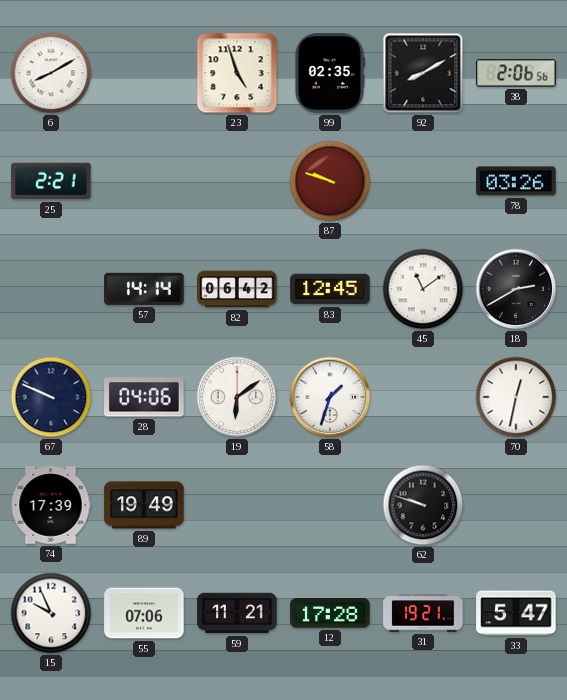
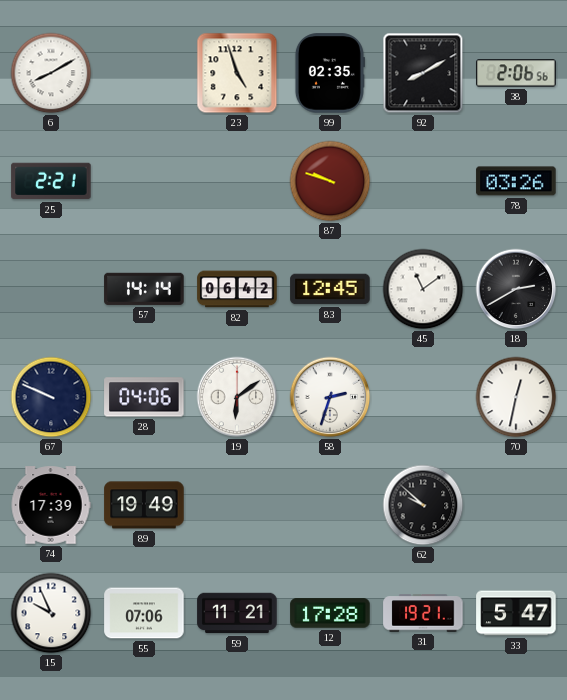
58: 1:33 -> 2:33 (330, 397)
62: 9:48 -> 9:52 (423, 505)
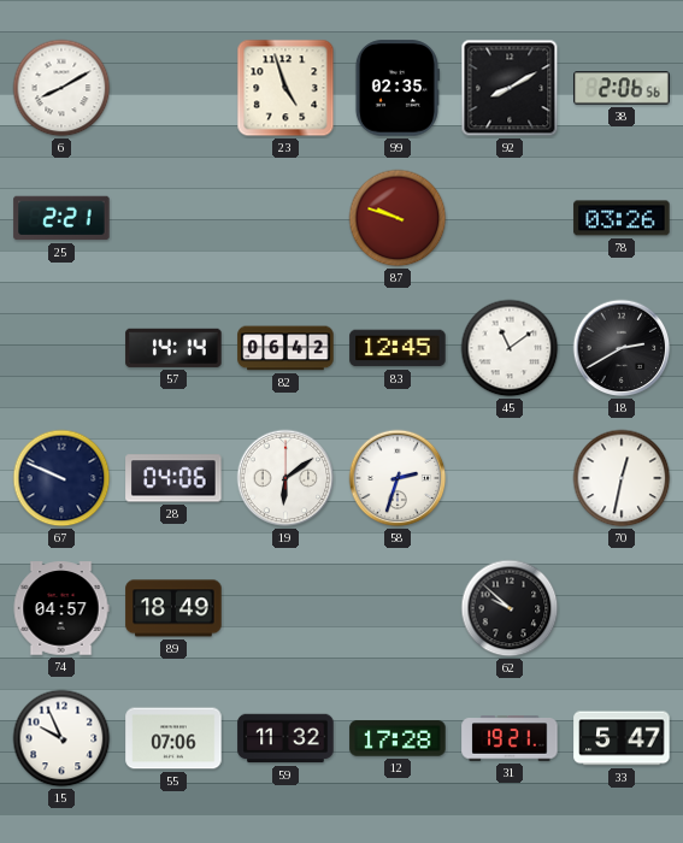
74: 17:39 -> 04:57 (61, 608)
89: 19:49 -> 18:49 (173, 608)
59: 11:21 -> 11:32 (285, 738)
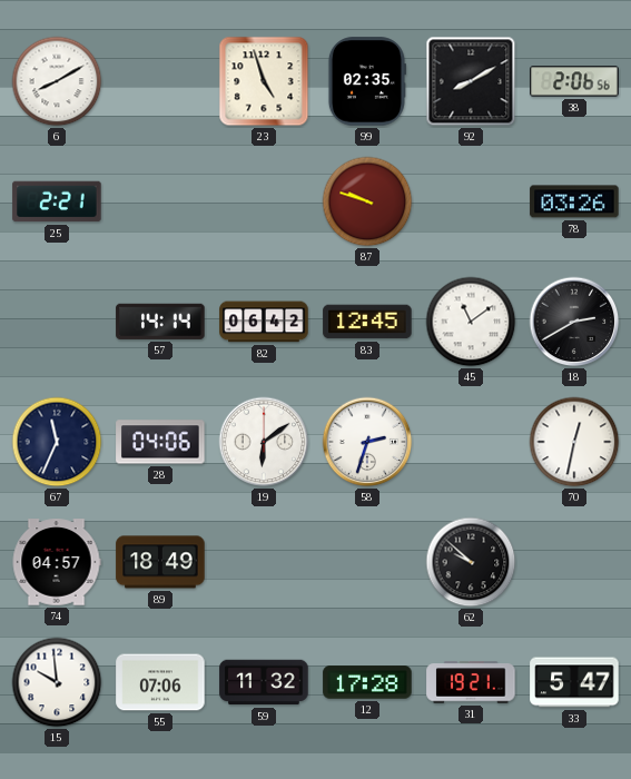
67: 9:49 -> 11:34 (57, 442)
15: 9:56 -> 9:59 (57, 682)
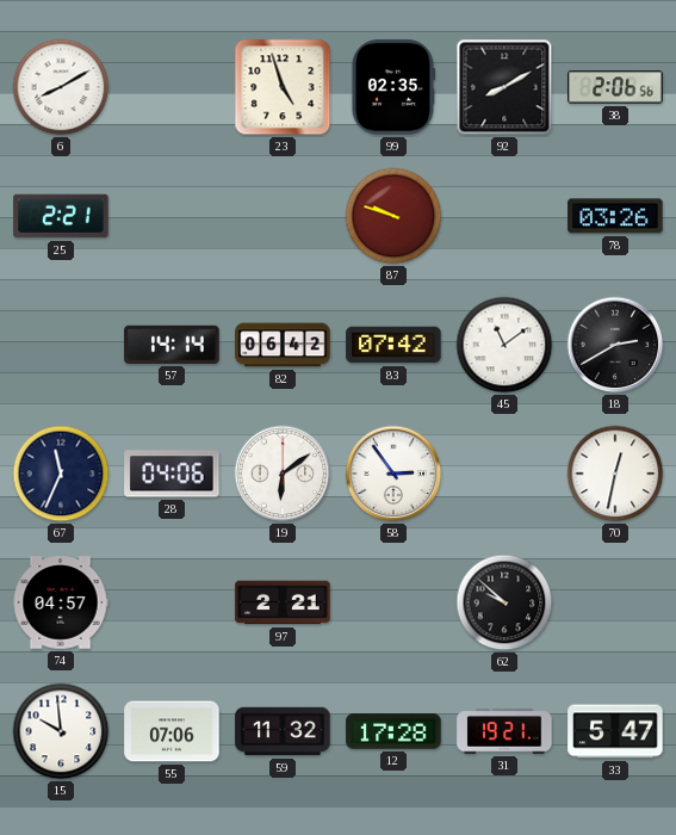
83: 12:45 -> 07:42 (393, 345)
58: 2:33 -> 2:54 (393, 474)
89: 18:49 -> none (160, 562)
97: none -> 2:21 (283, 602)
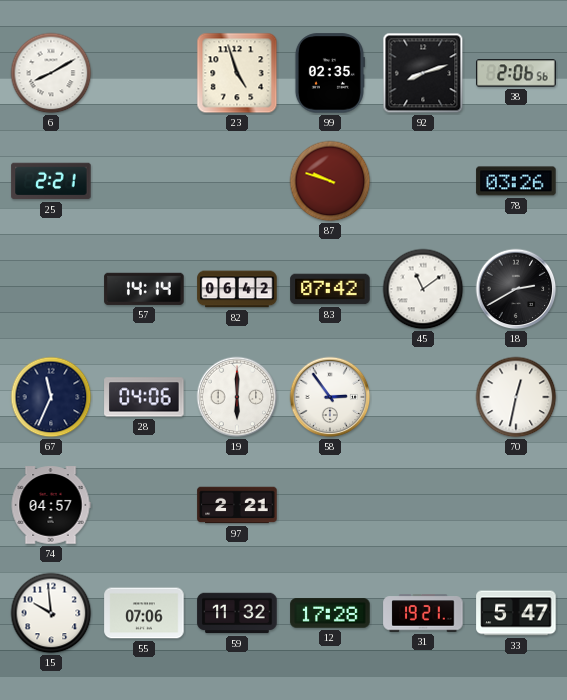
92: 8:10 -> 8:12 (423, 73)
19: 6:09 -> 6:00 (237, 397)
62: 9:52 -> none (504, 602)
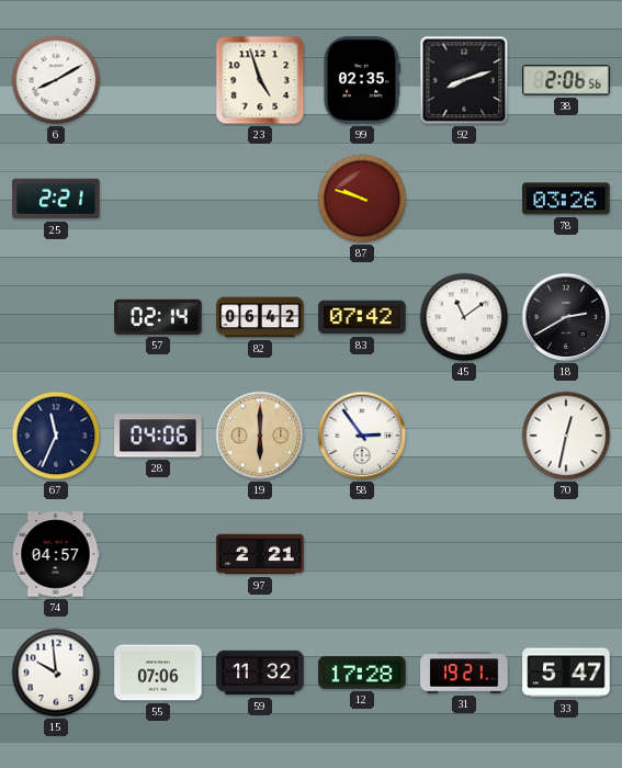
57: 14:14 -> 02:14 (158, 317)
19 dial: white -> champagne (260, 436)
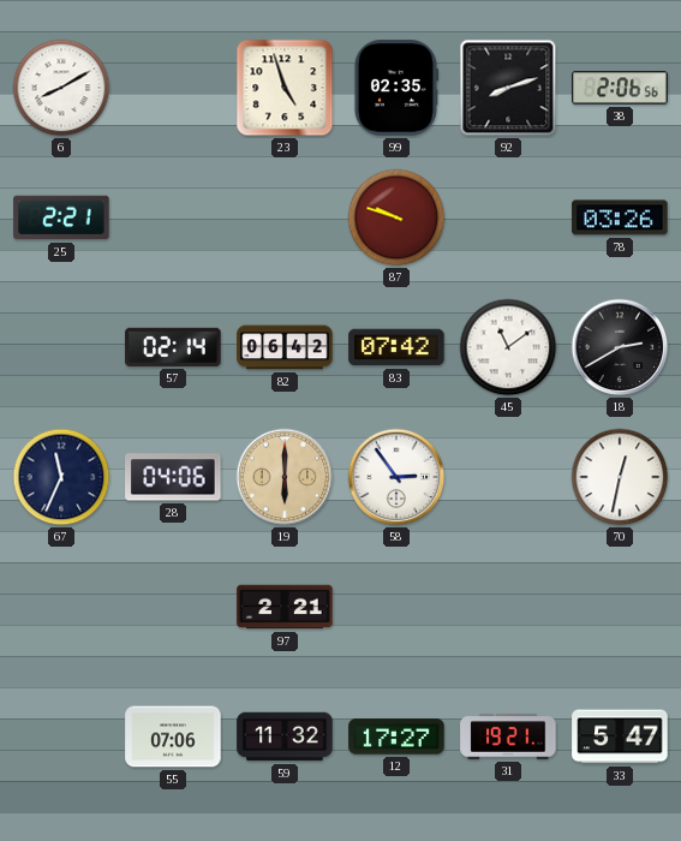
74: 04:57 -> none (56, 554)
15: 9:59 -> none (56, 673)
12: 17:28 -> 17:27 (396, 736)
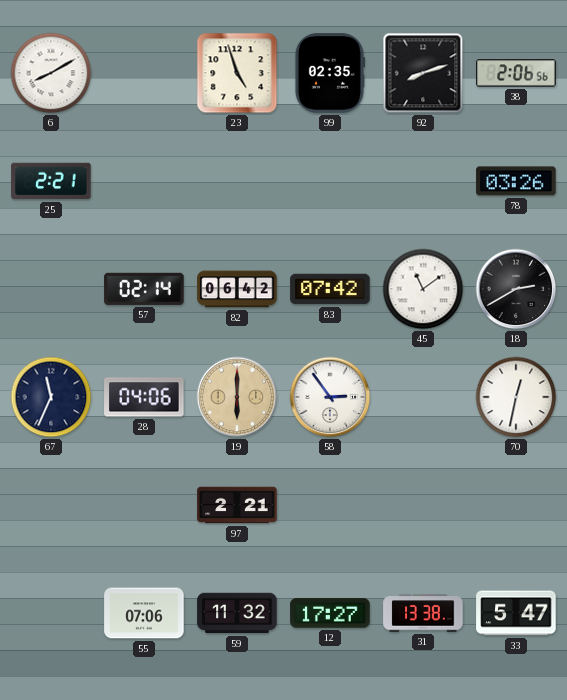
87: 9:48 -> none (396, 217)
31: 19:21 -> 13:38 (423, 613)
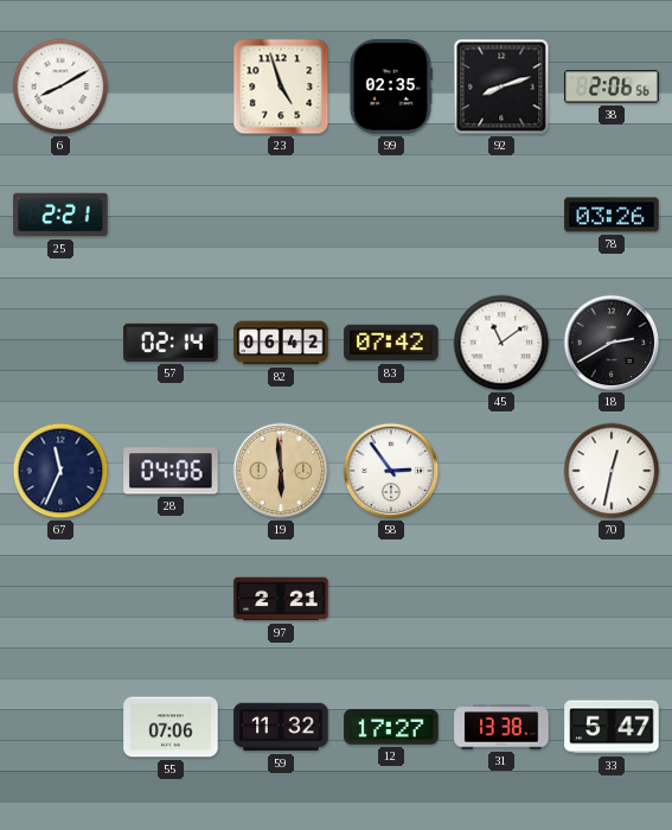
19: 6:00 -> 5:59 (281, 471)
